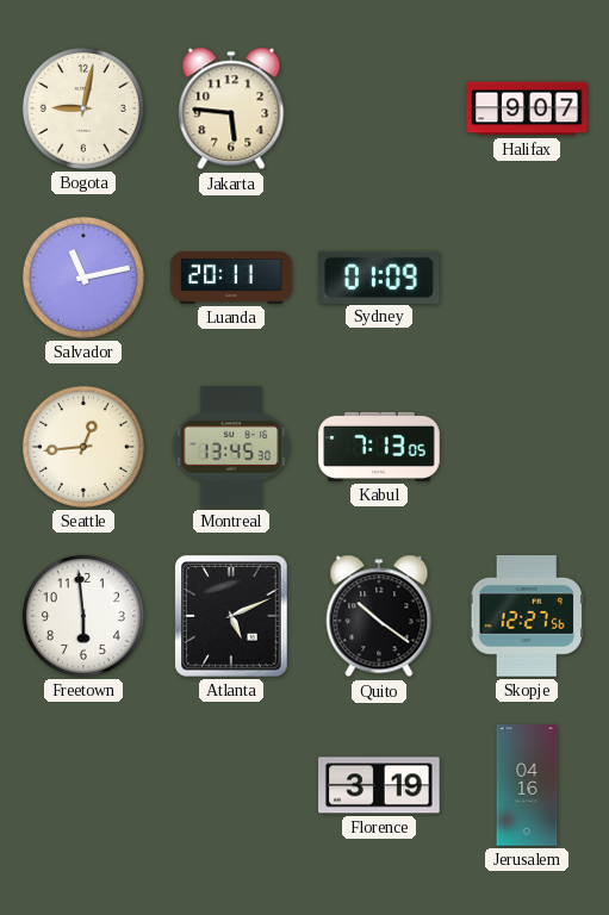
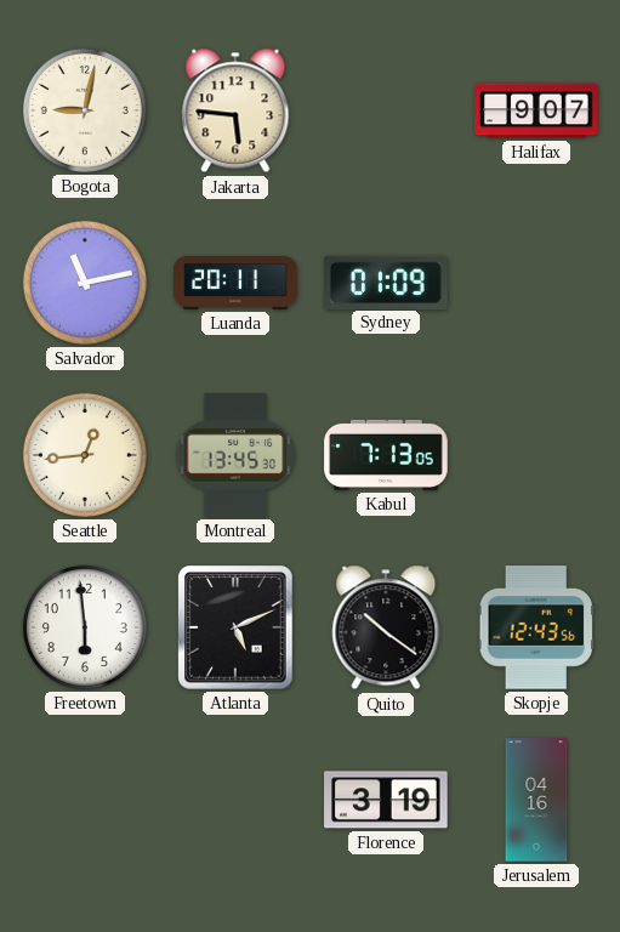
Skopje: 12:27 -> 12:43 (536, 627)
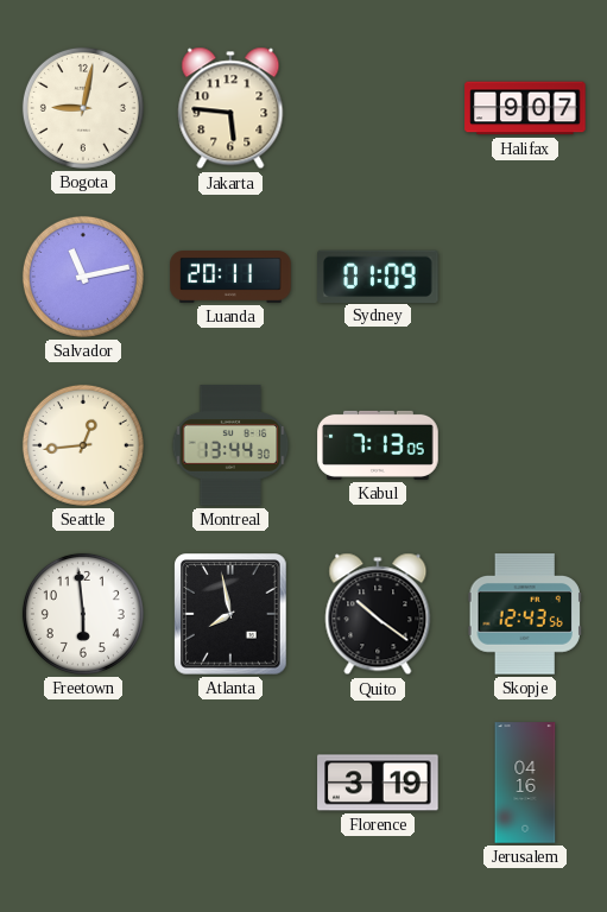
Montreal: 13:45 -> 13:44 (230, 445)
Atlanta: 5:11 -> 7:58 (230, 614)
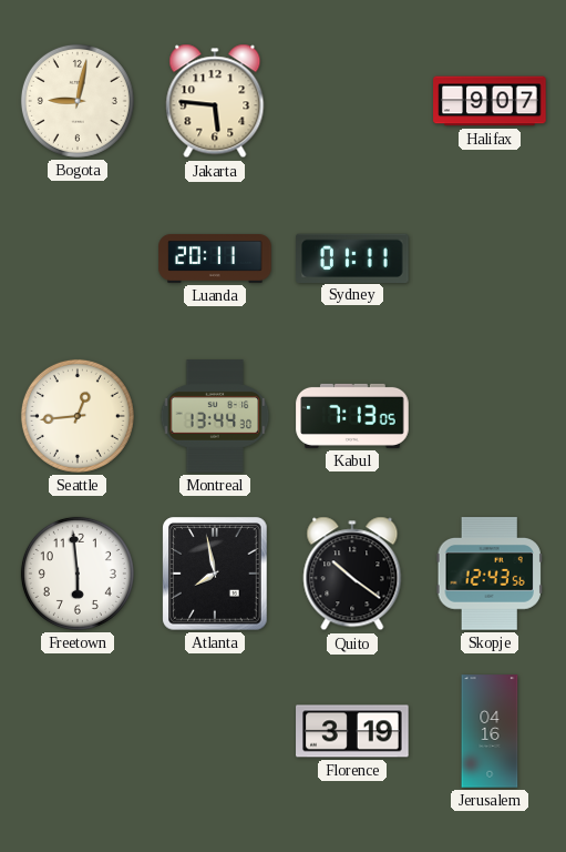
Salvador: 11:13 -> none (83, 277)
Sydney: 01:09 -> 01:11 (352, 257)
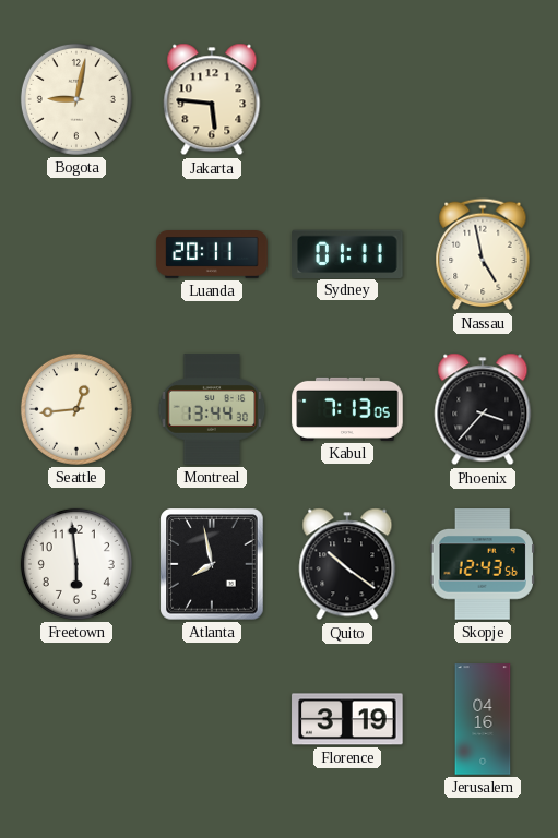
Halifax: 9:07 -> none (490, 101)
Nassau: none -> 4:58 (483, 254)
Phoenix: none -> 3:37 (483, 409)
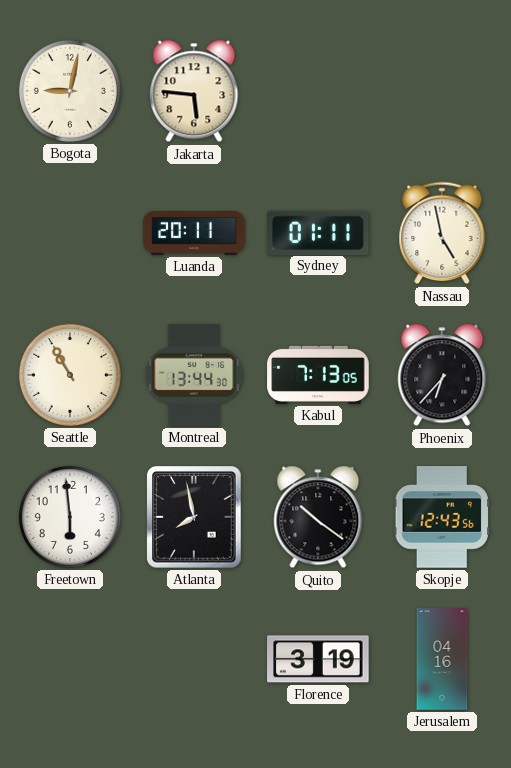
Seattle: 12:44 -> 10:55 (70, 375)
Phoenix: 3:37 -> 6:37 (442, 375)
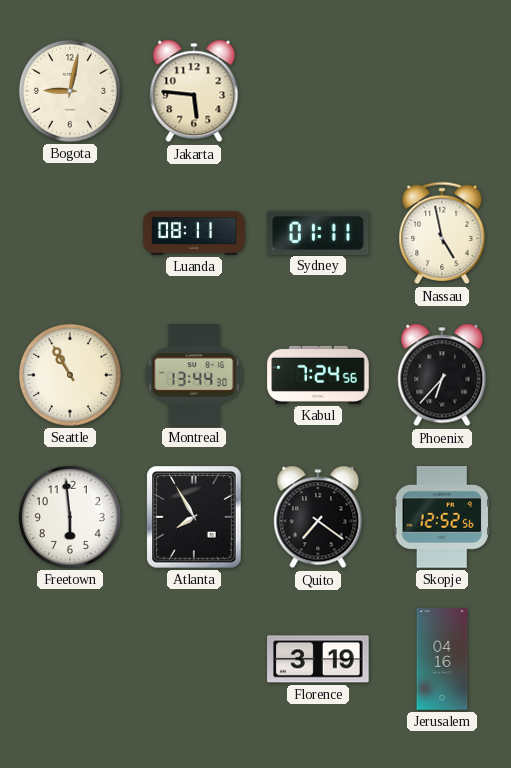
Luanda: 20:11 -> 08:11 (194, 234)
Kabul: 7:13 -> 7:24 (318, 375)
Atlanta: 7:58 -> 7:55 (194, 517)
Quito: 10:21 -> 7:21 (318, 517)
Skopje: 12:43 -> 12:52 (442, 517)
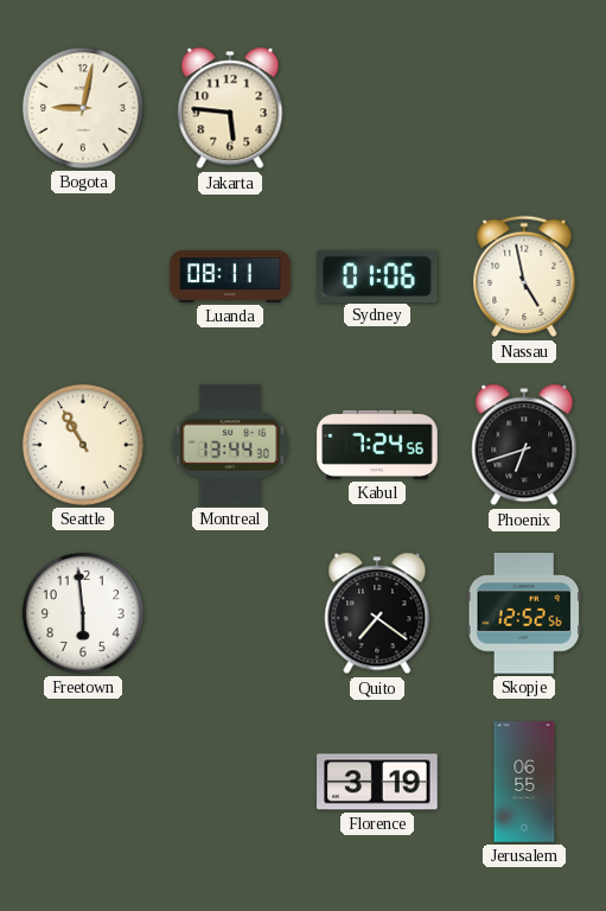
Sydney: 01:11 -> 01:06 (377, 275)
Phoenix: 6:37 -> 6:42 (524, 445)
Atlanta: 7:55 -> none (194, 517)
Jerusalem: 04:16 -> 06:55 (524, 782)
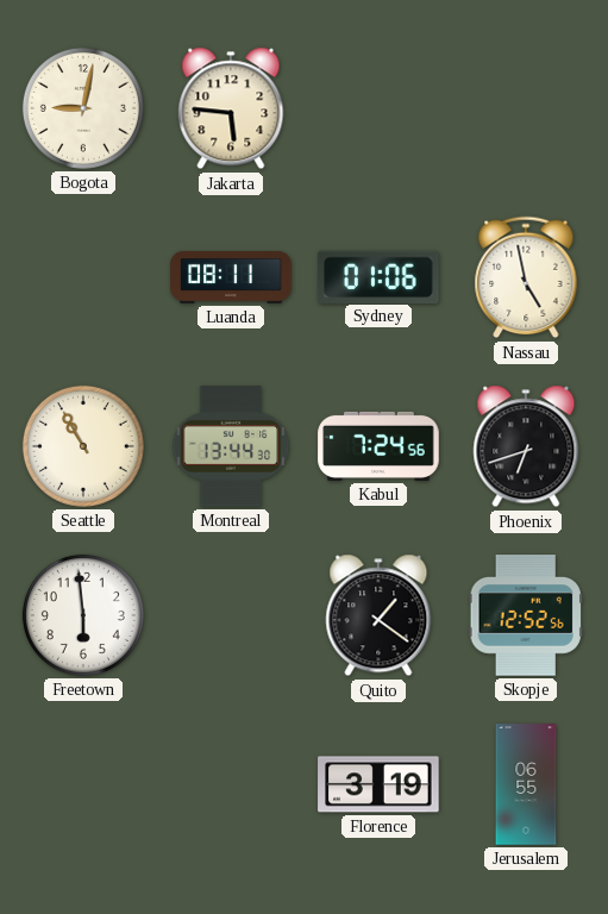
Quito: 7:21 -> 1:21 (378, 615)
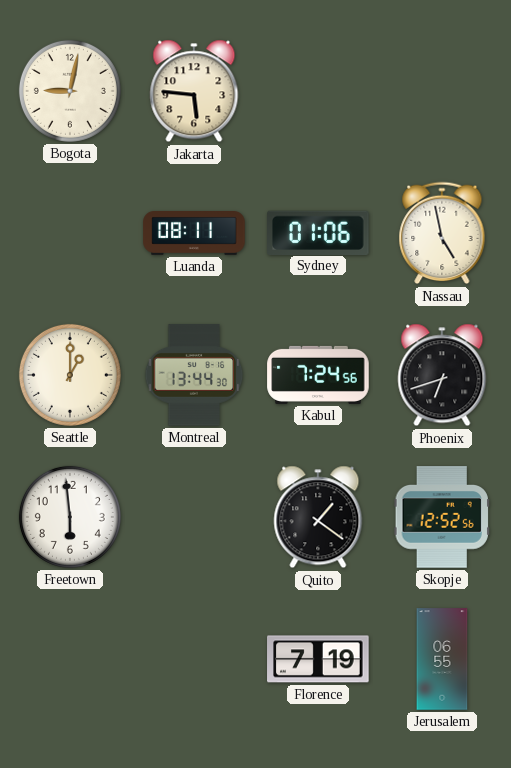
Seattle: 10:55 -> 1:00 (70, 375)
Florence: 3:19 -> 7:19 (318, 659)
